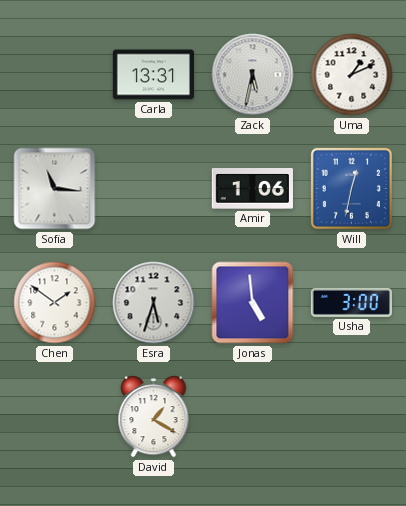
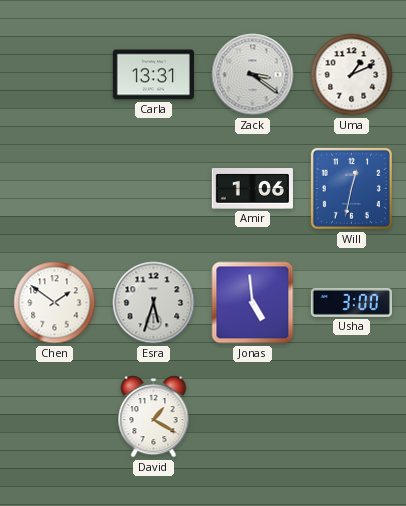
Zack: 5:32 -> 3:21 (253, 75)
Sofia: 11:16 -> none (55, 189)
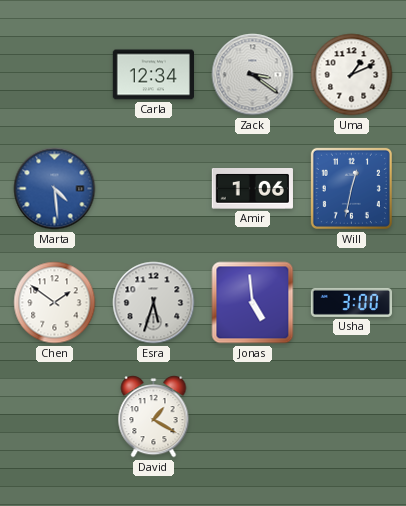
Carla: 13:31 -> 12:34 (153, 75)
Marta: none -> 4:29 (55, 189)
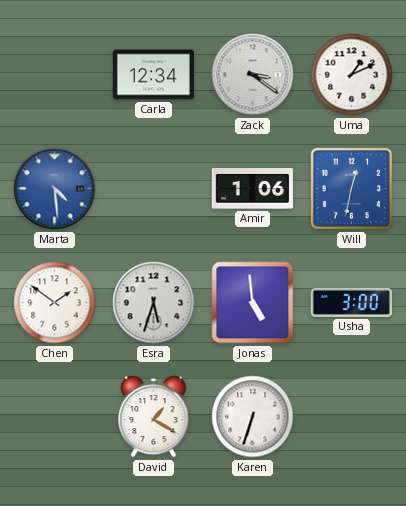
Karen: none -> 6:33 (253, 417)
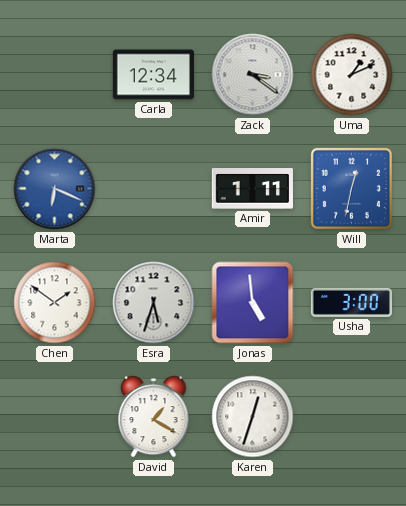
Marta: 4:29 -> 6:19 (55, 189)
Amir: 1:06 -> 1:11 (252, 189)
Karen: 6:33 -> 12:33 (253, 417)
